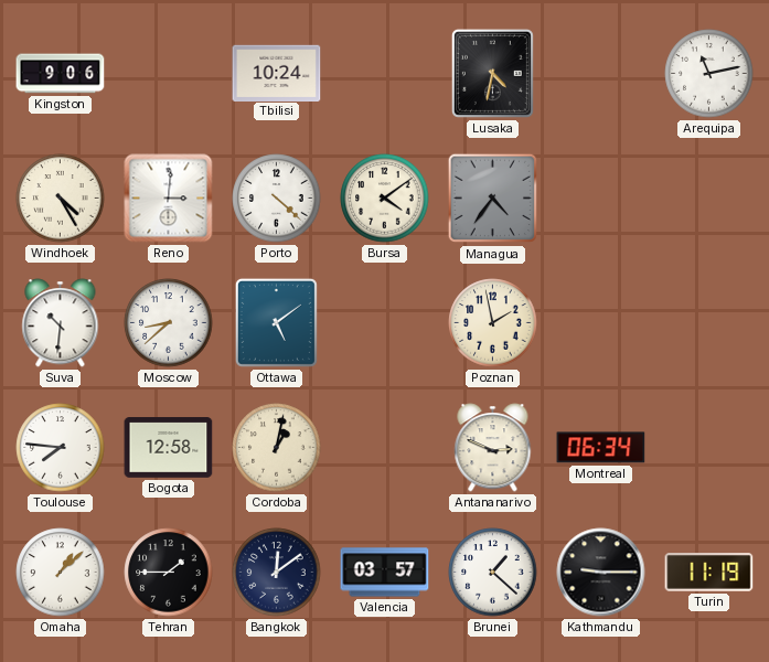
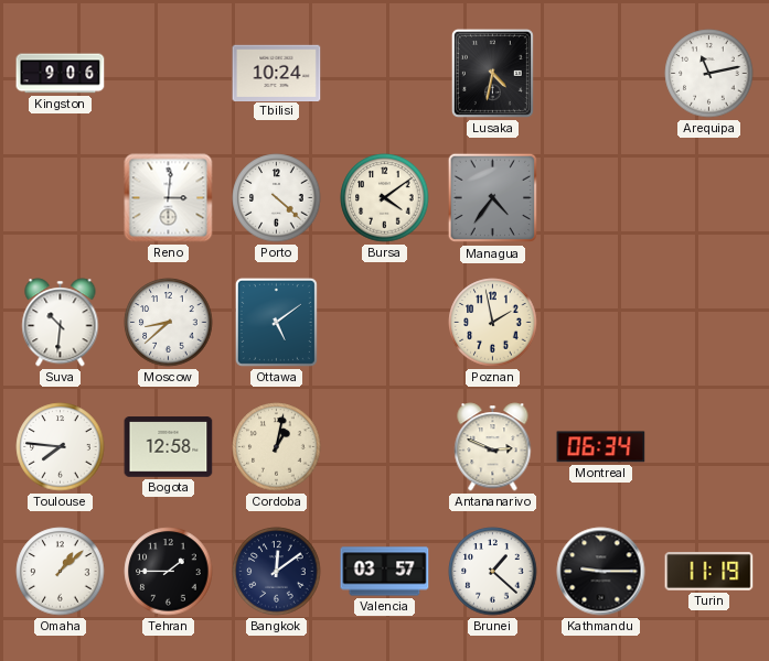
Windhoek: 4:25 -> none (61, 199)
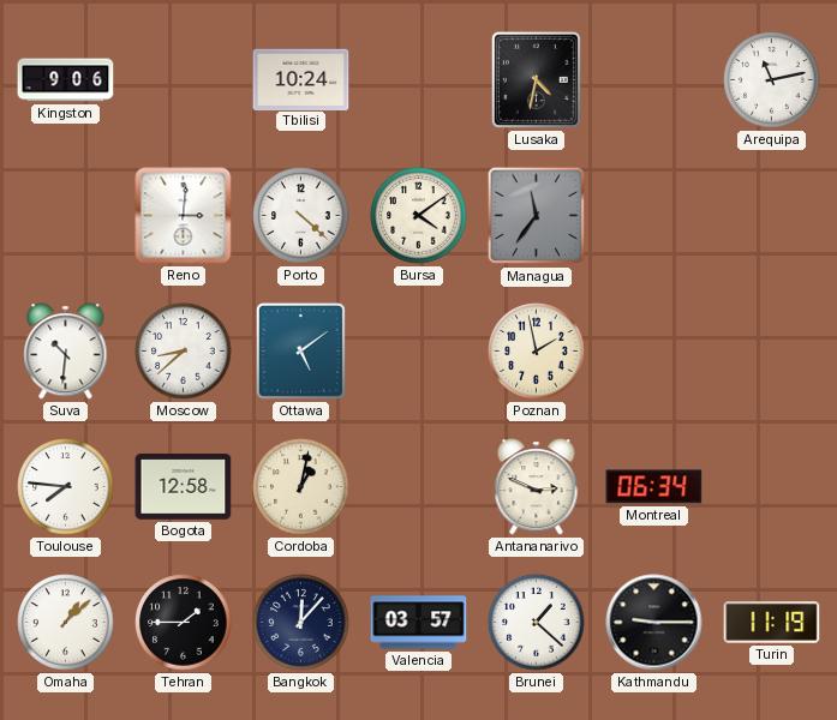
Managua: 4:36 -> 11:36 (537, 216)
Bangkok: 12:09 -> 12:07 (301, 623)
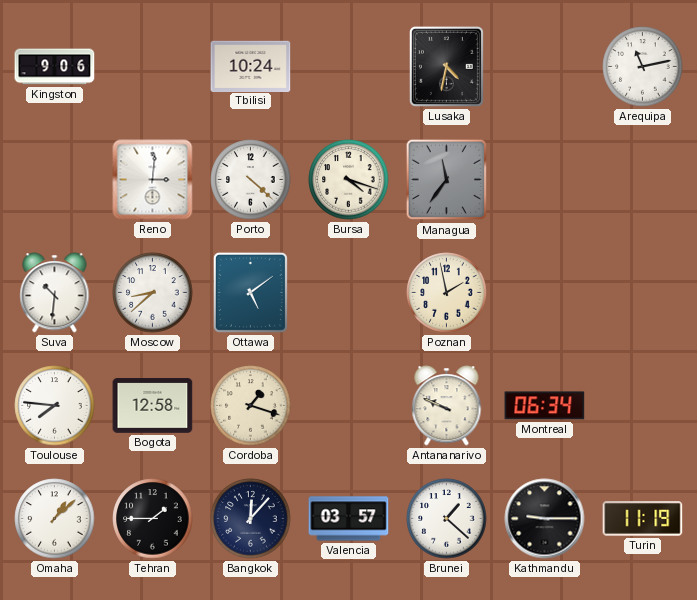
Bursa: 4:09 -> 4:18 (349, 180)
Cordoba: 1:02 -> 1:18 (251, 406)
Antananarivo: 2:49 -> 9:49 (447, 406)
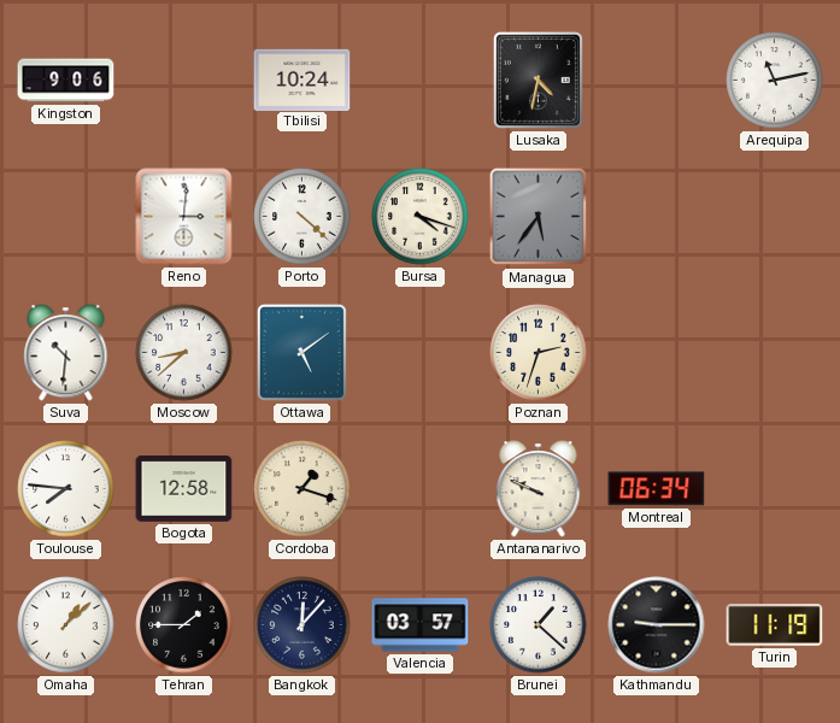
Managua: 11:36 -> 5:36 (539, 217)
Poznan: 1:58 -> 2:33 (539, 353)
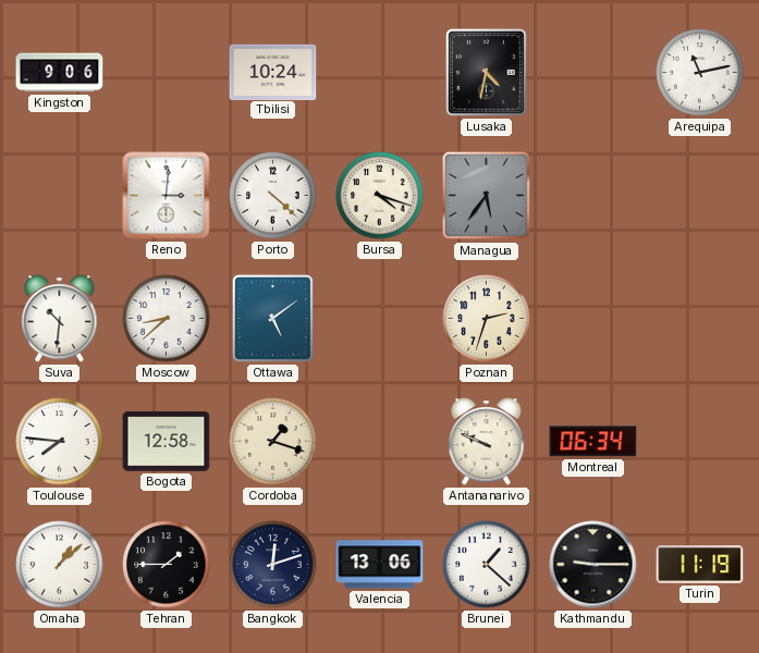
Bangkok: 12:07 -> 12:12 (273, 565)
Valencia: 03:57 -> 13:06 (380, 565)
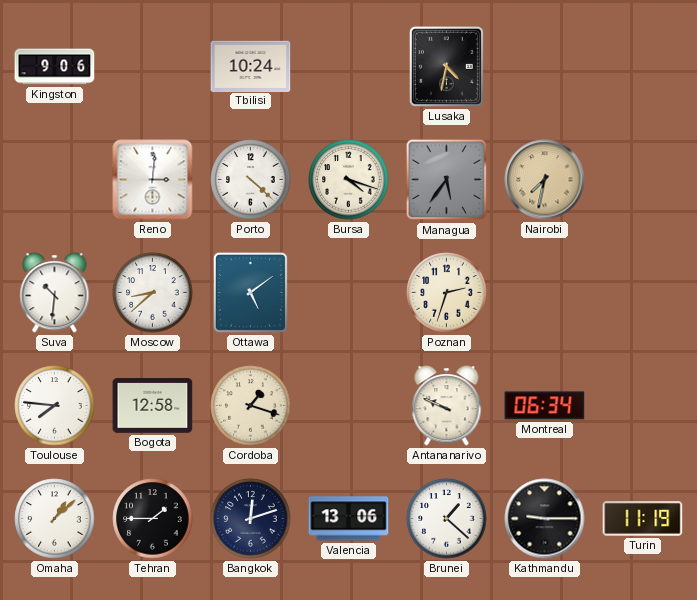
Arequipa: 11:13 -> none (700, 73)
Nairobi: none -> 7:32 (545, 180)
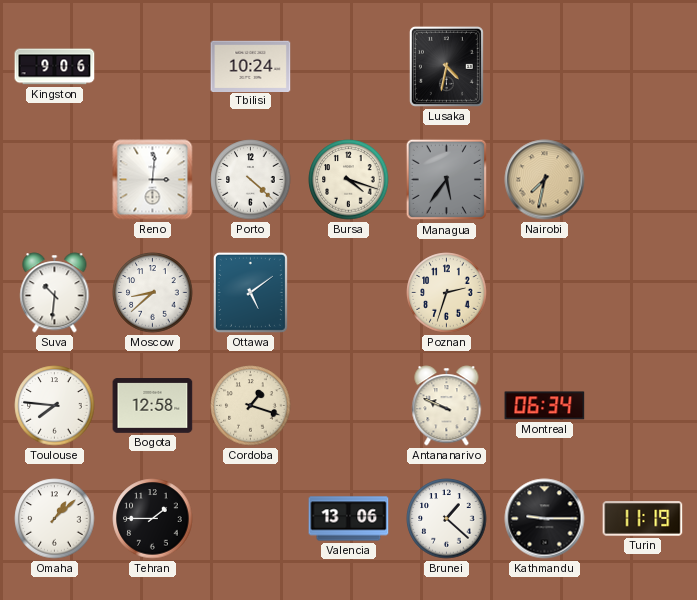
Bangkok: 12:12 -> none (251, 519)
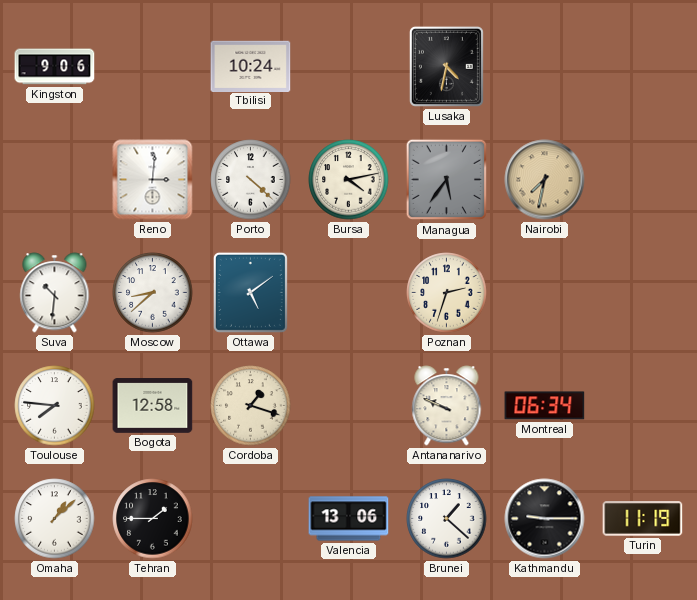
Bursa: 4:18 -> 4:13 (349, 180)
